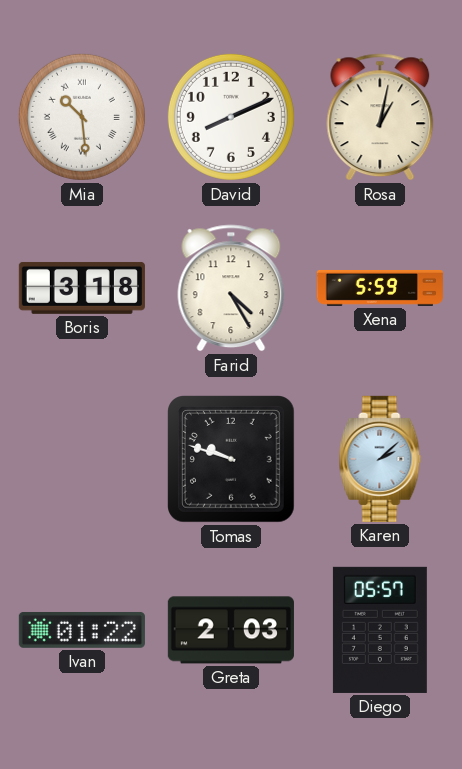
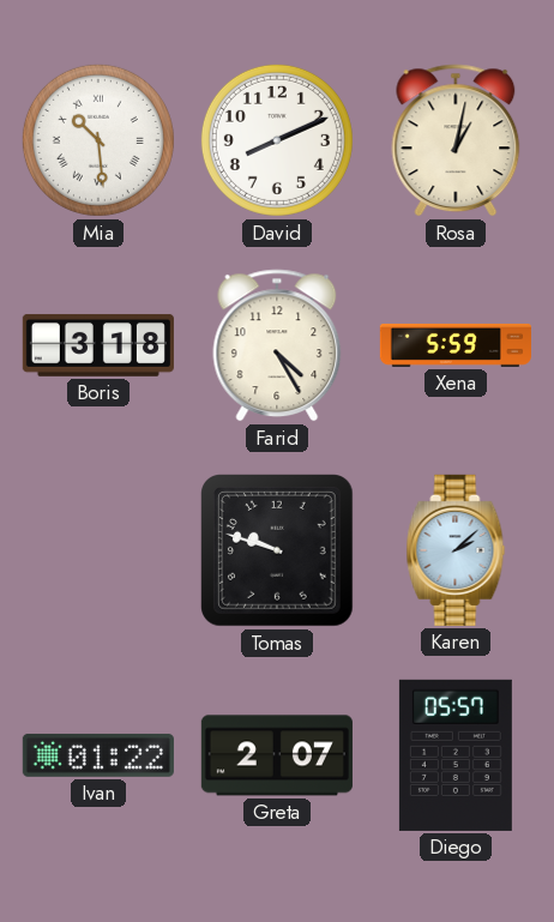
Greta: 2:03 -> 2:07 (277, 755)
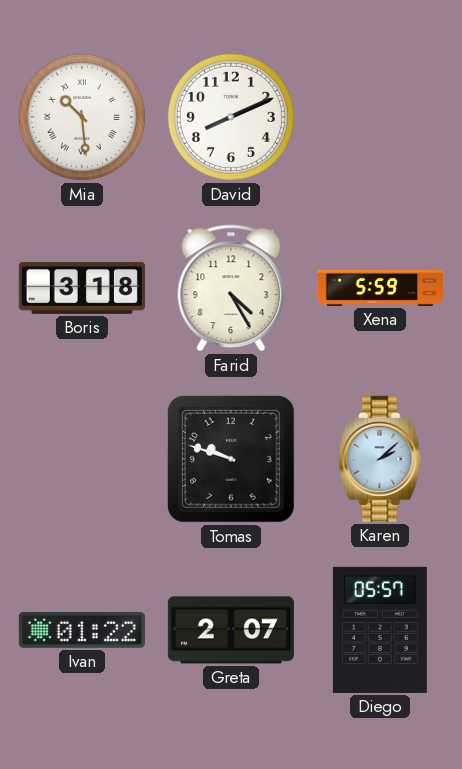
Rosa: 1:02 -> none (456, 140)
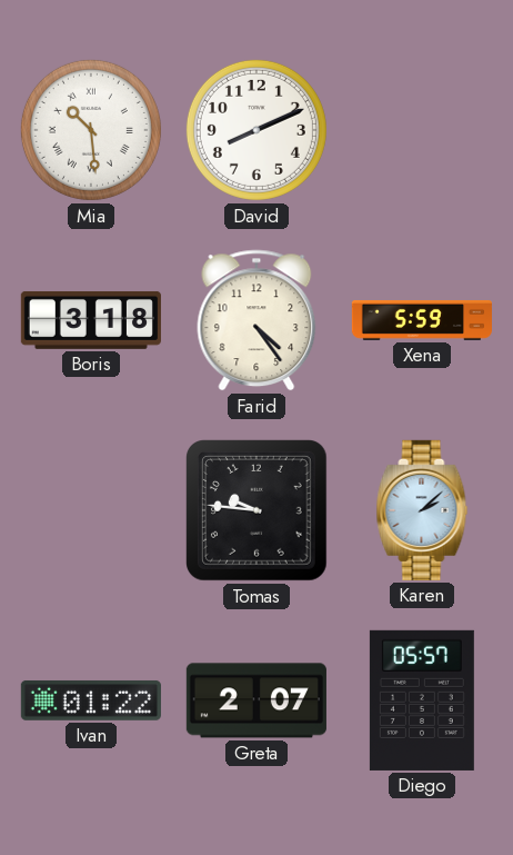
Farid: 4:25 -> 4:24 (256, 320)
Tomas: 9:48 -> 9:46 (258, 511)
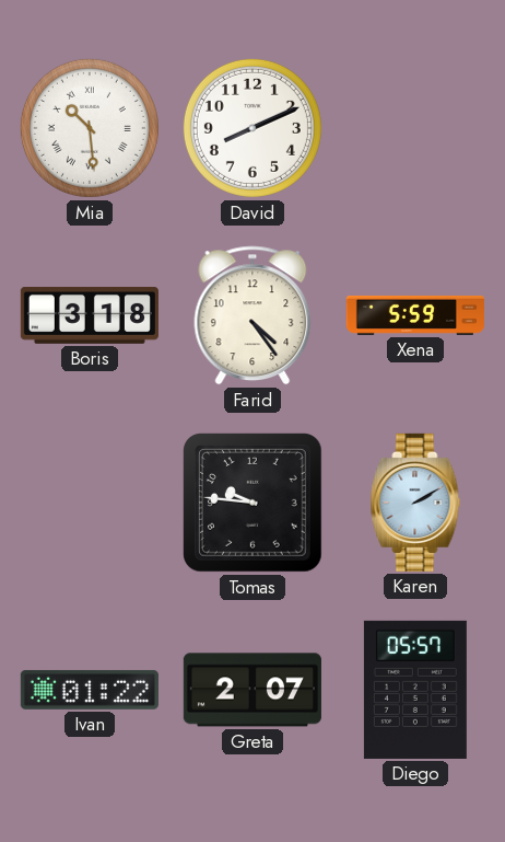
Karen: 2:08 -> 2:10 (415, 503)
